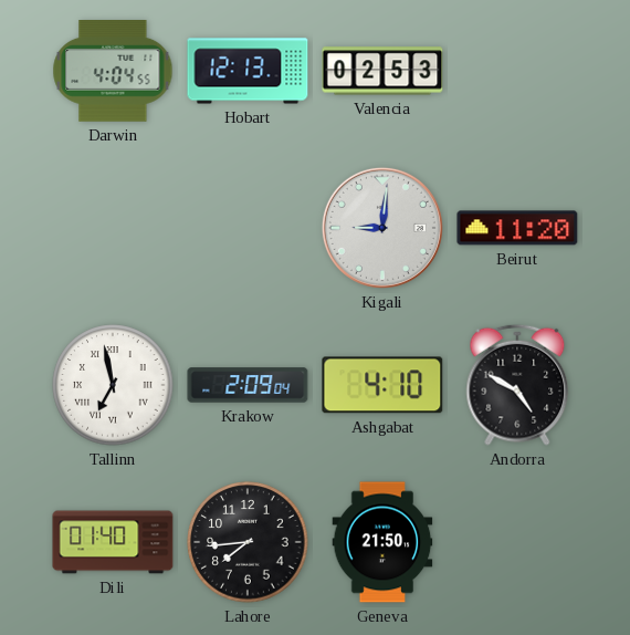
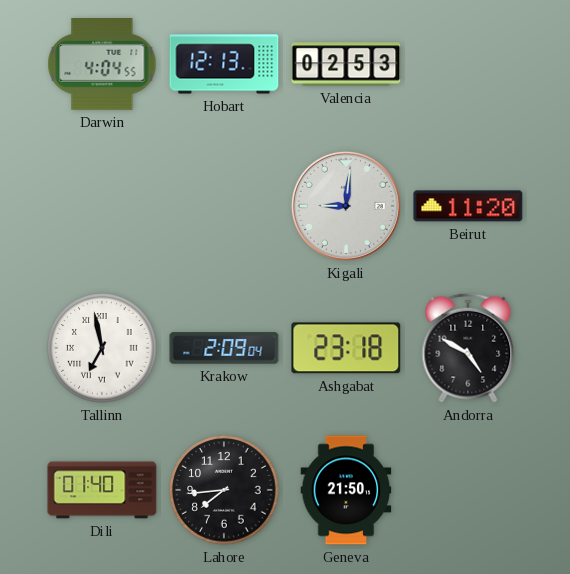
Ashgabat: 4:10 -> 23:18 (346, 348)
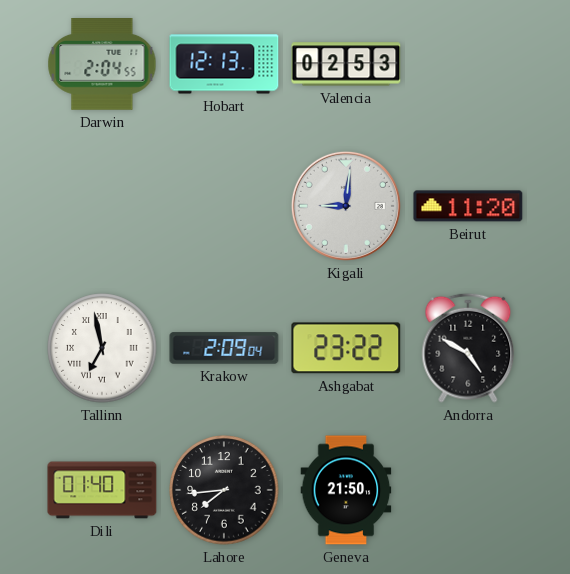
Darwin: 4:04 -> 2:04 (102, 65)
Ashgabat: 23:18 -> 23:22 (346, 348)
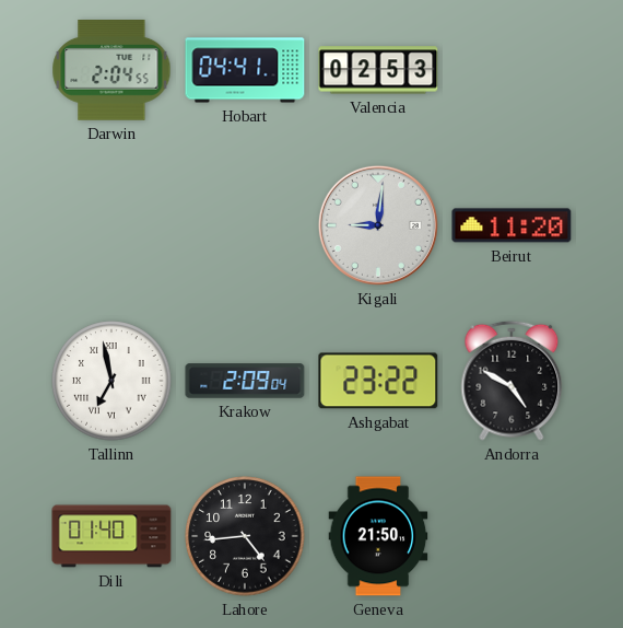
Hobart: 12:13 -> 04:41 (245, 70)
Lahore: 7:44 -> 4:44 (245, 536)
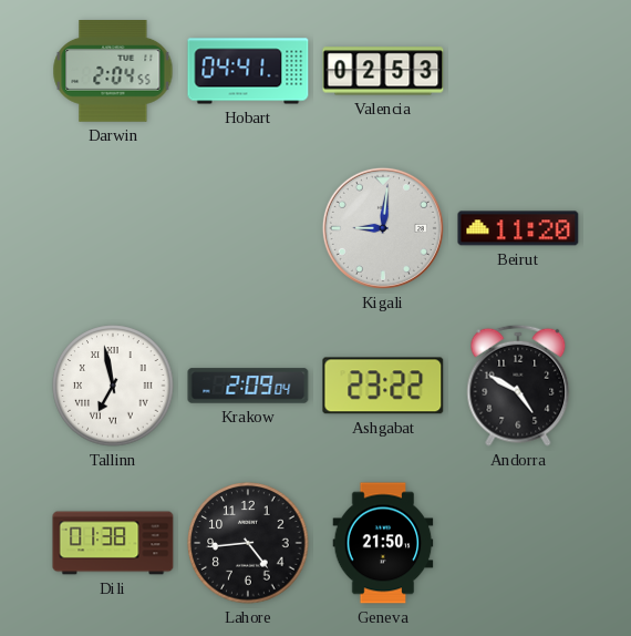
Dili: 01:40 -> 01:38 (113, 543)
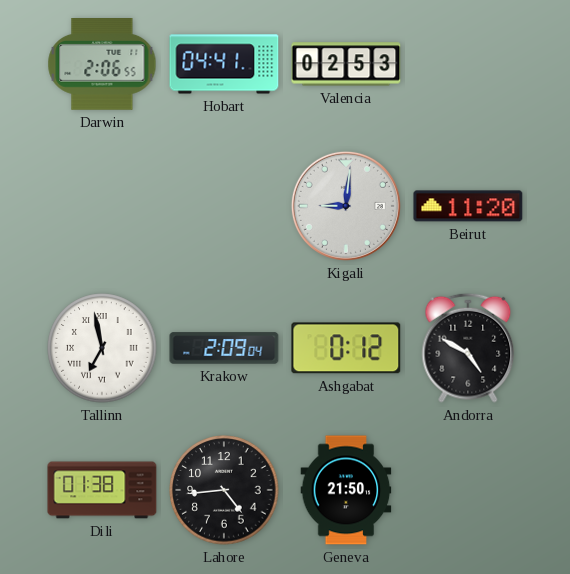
Darwin: 2:04 -> 2:06 (102, 65)
Ashgabat: 23:22 -> 0:12 (346, 348)
